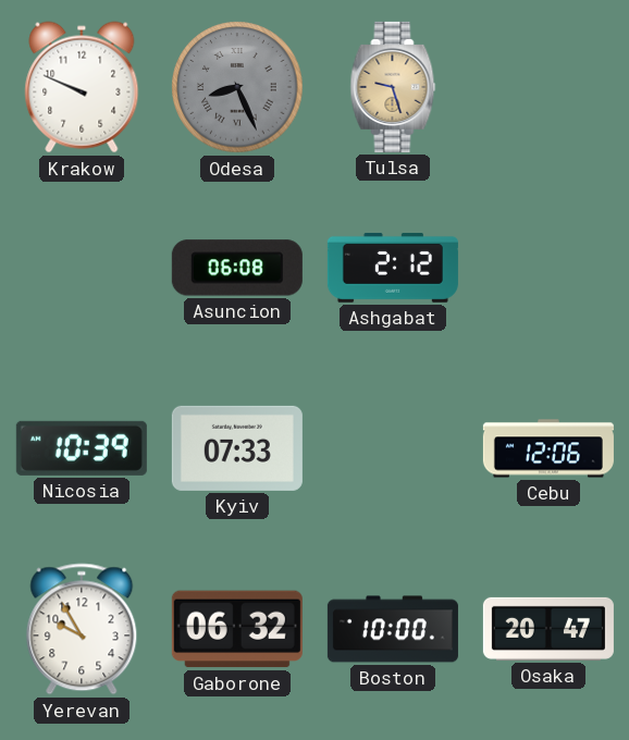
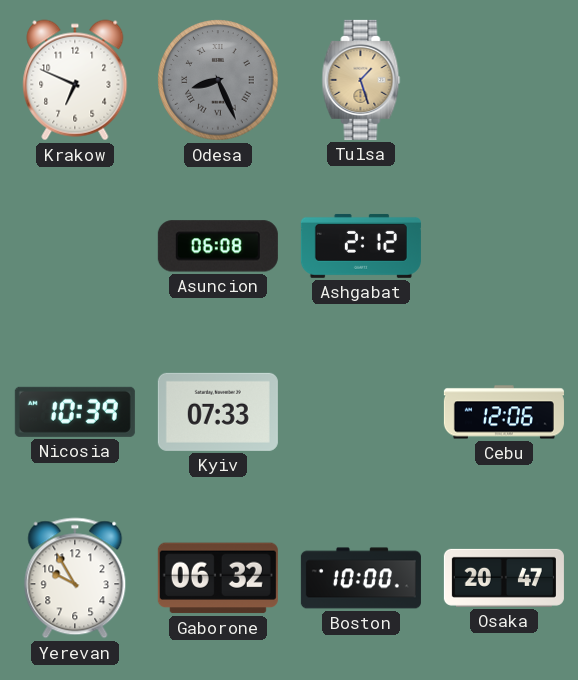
Krakow: 9:49 -> 6:49 (75, 80)
Tulsa: 9:27 -> 1:27 (361, 80)
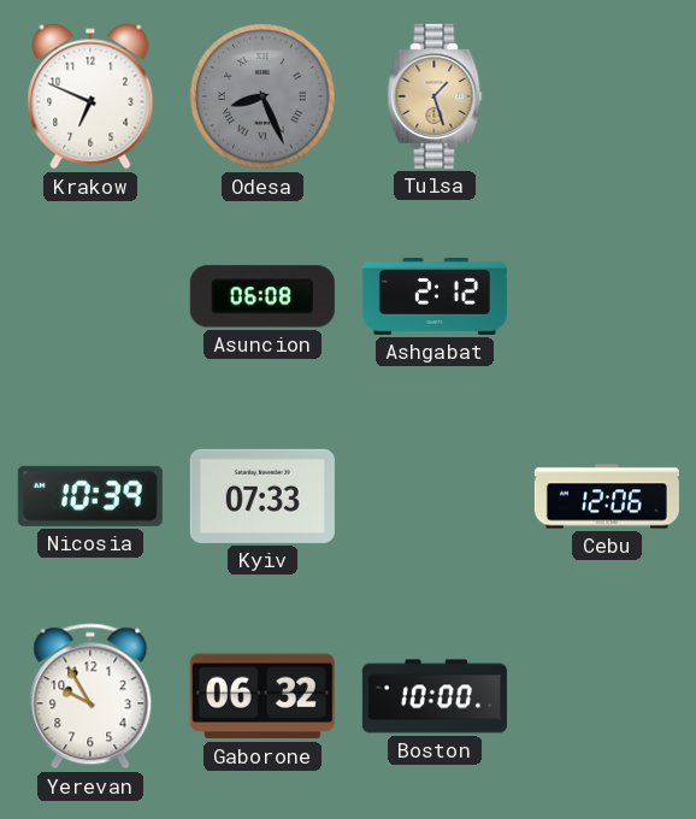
Osaka: 20:47 -> none (504, 578)
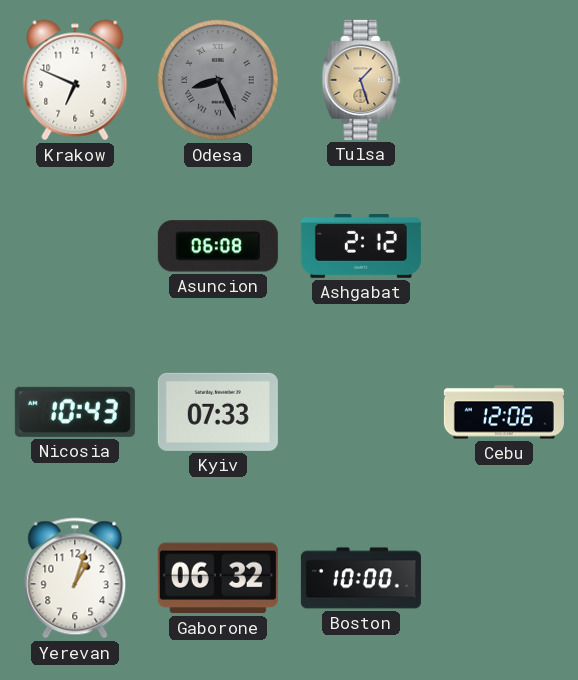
Nicosia: 10:39 -> 10:43 (75, 412)
Yerevan: 9:55 -> 1:03 (75, 578)
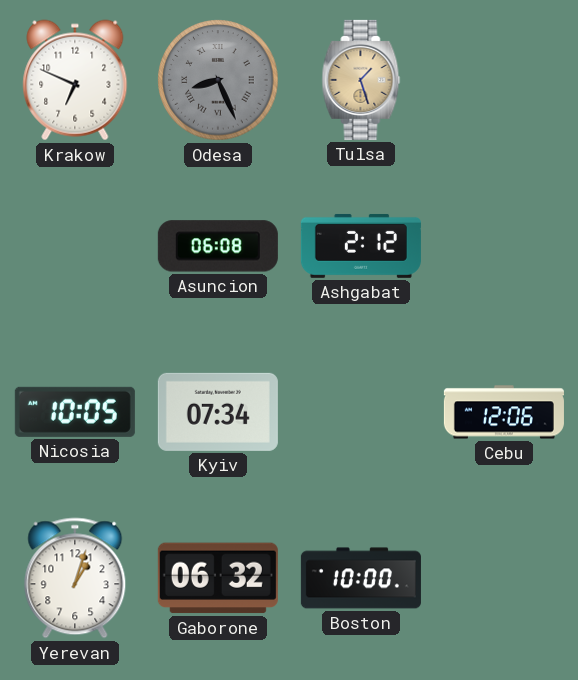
Nicosia: 10:43 -> 10:05 (75, 412)
Kyiv: 07:33 -> 07:34 (218, 412)
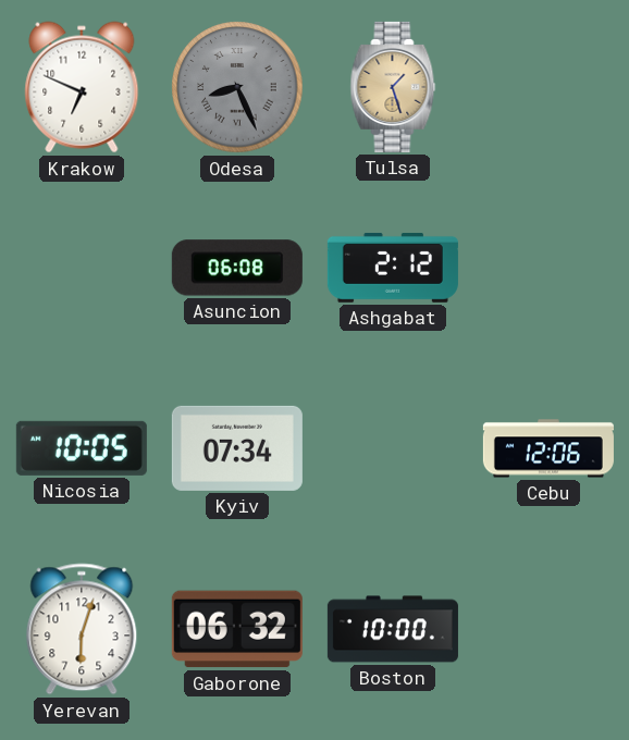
Yerevan: 1:03 -> 6:03 (82, 629)
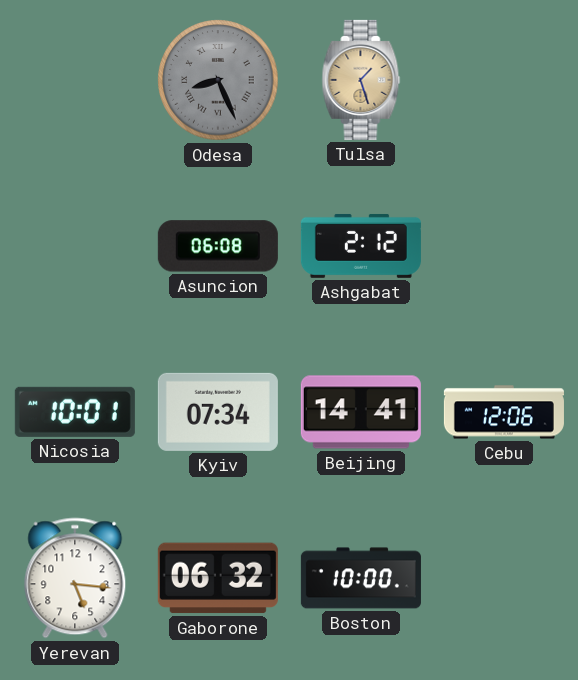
Krakow: 6:49 -> none (82, 87)
Nicosia: 10:05 -> 10:01 (75, 412)
Beijing: none -> 14:41 (361, 412)
Yerevan: 6:03 -> 5:16 (75, 578)
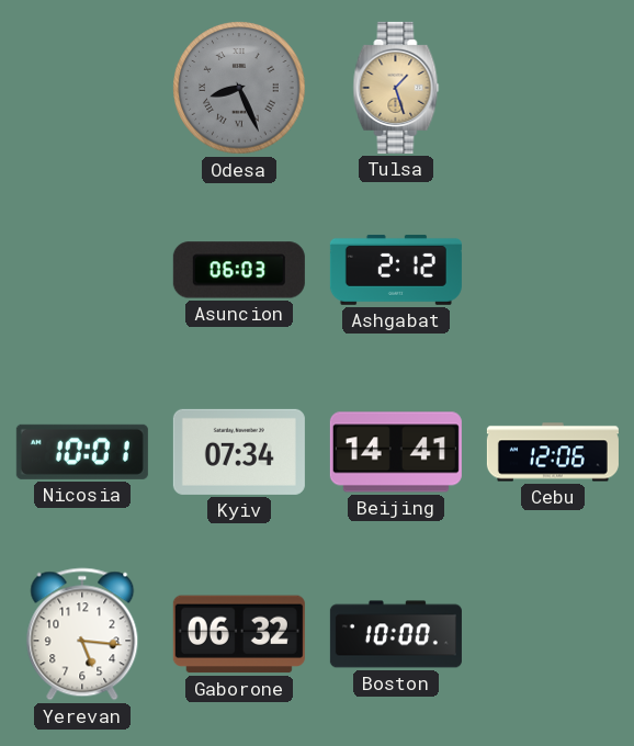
Asuncion: 06:08 -> 06:03 (239, 270)
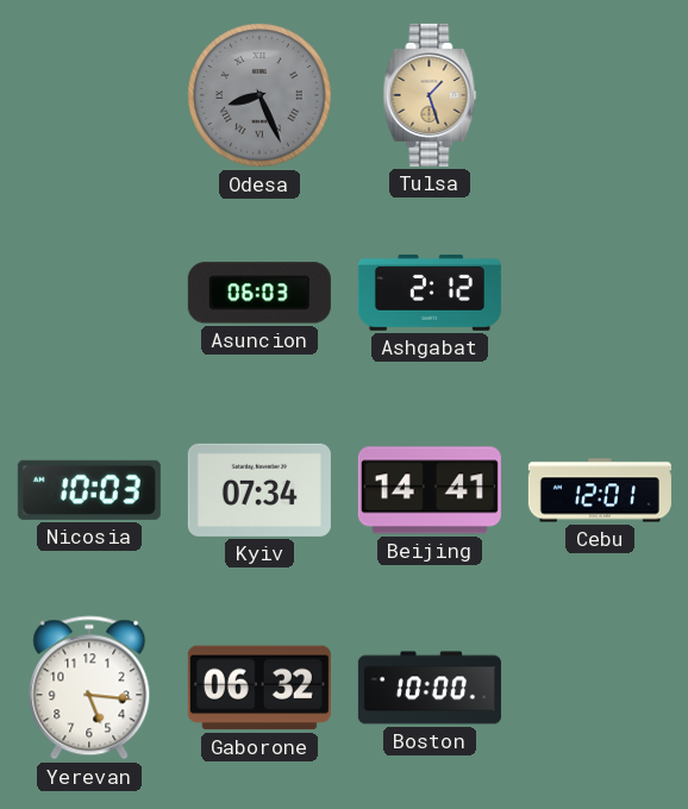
Nicosia: 10:01 -> 10:03 (89, 490)
Cebu: 12:06 -> 12:01 (600, 490)
